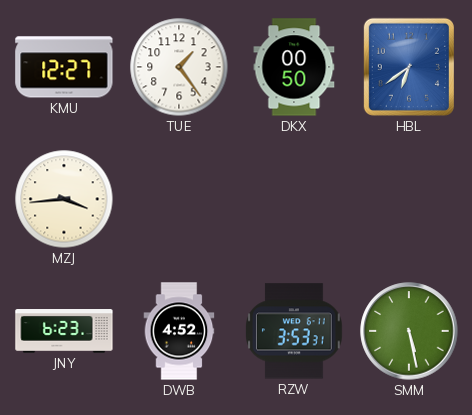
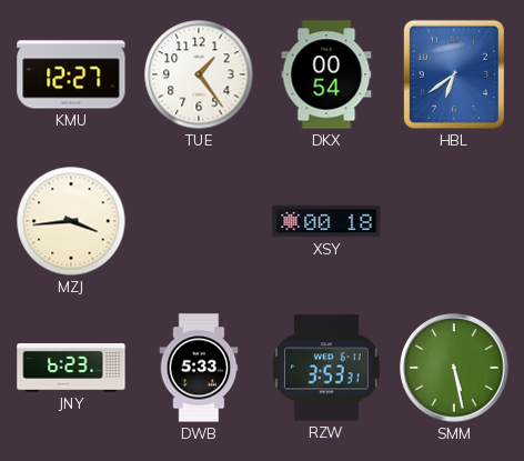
DKX: 00:50 -> 00:54 (326, 74)
XSY: none -> 00:18 (326, 221)
DWB: 4:52 -> 5:33 (199, 368)
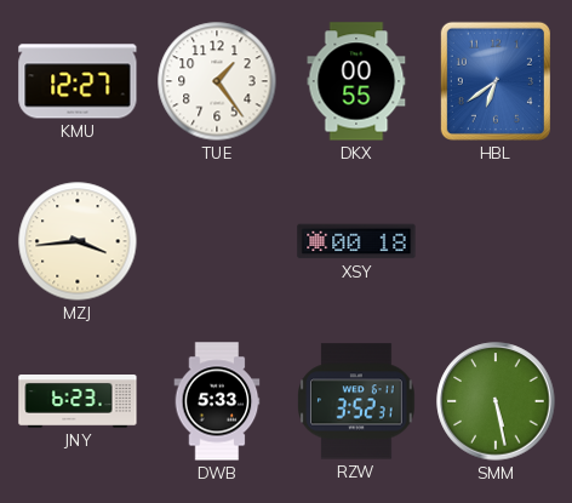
DKX: 00:54 -> 00:55 (356, 81)
RZW: 3:53 -> 3:52 (358, 401)
